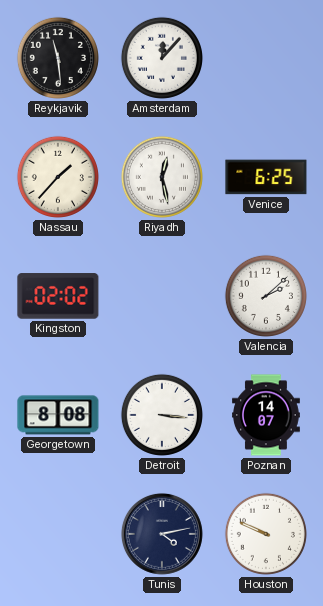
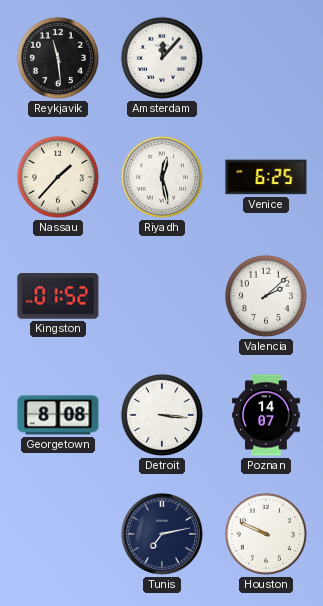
Kingston: 02:02 -> 01:52 (58, 296)
Tunis: 4:13 -> 7:13 (162, 534)
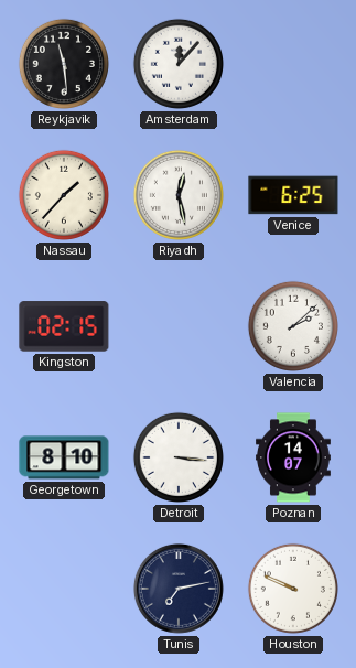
Kingston: 01:52 -> 02:15 (64, 326)
Georgetown: 8:08 -> 8:10 (64, 457)
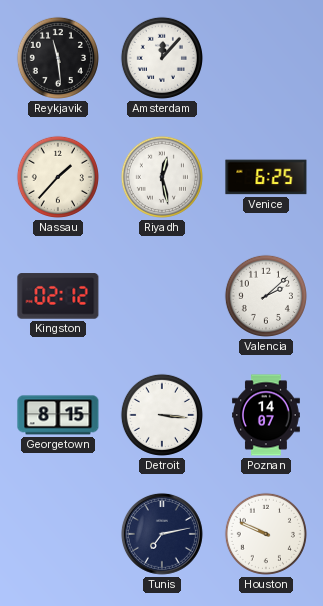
Kingston: 02:15 -> 02:12 (58, 296)
Georgetown: 8:10 -> 8:15 (58, 415)
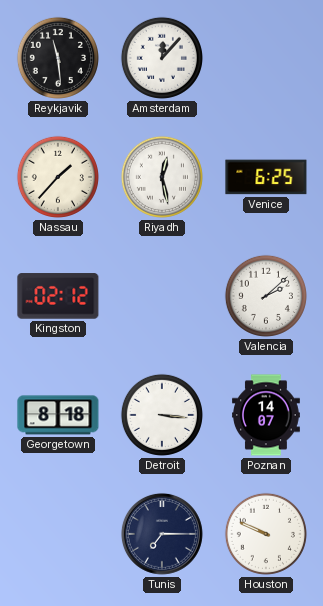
Georgetown: 8:15 -> 8:18 (58, 415)
Tunis: 7:13 -> 7:15 (162, 534)
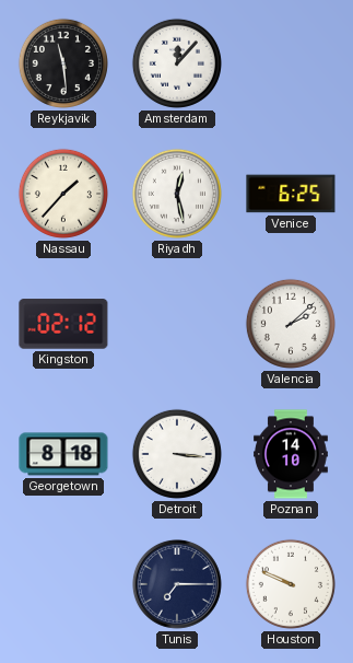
Poznan: 14:07 -> 14:10 (292, 454)
